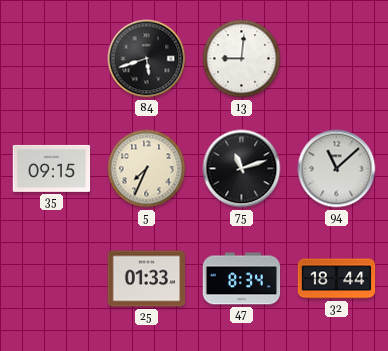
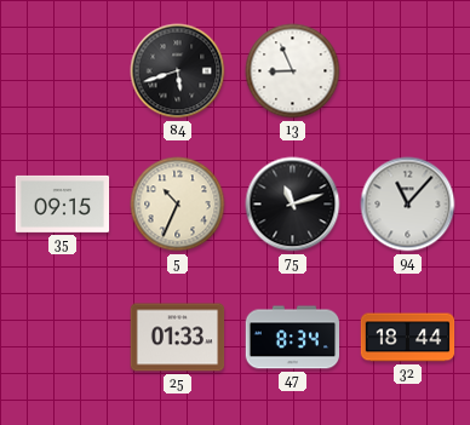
13: 9:01 -> 8:56 (293, 71)
5: 7:34 -> 10:34 (178, 205)
94: 11:08 -> 11:07 (408, 205)
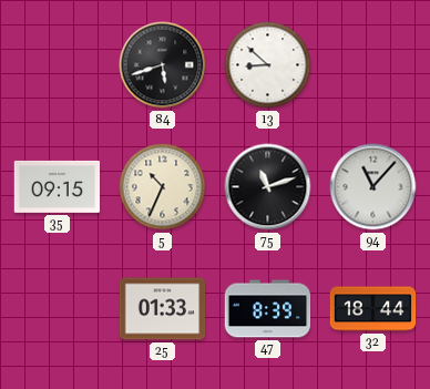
13: 8:56 -> 8:52 (268, 65)
47: 8:34 -> 8:39 (268, 309)
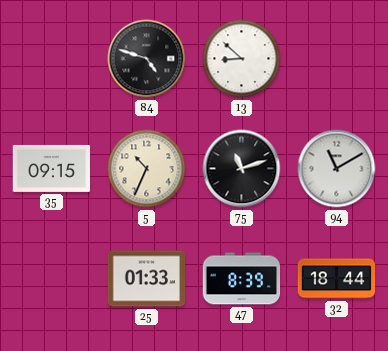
84: 5:42 -> 4:48 (147, 59)
94: 11:07 -> 11:10 (337, 169)
